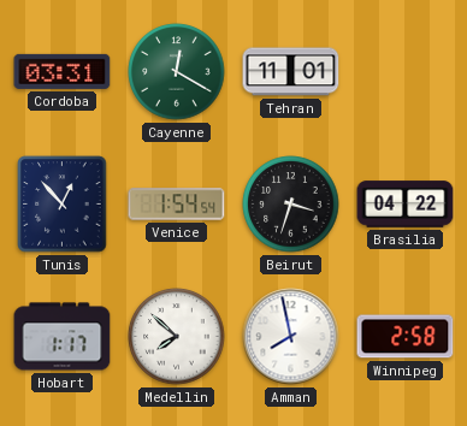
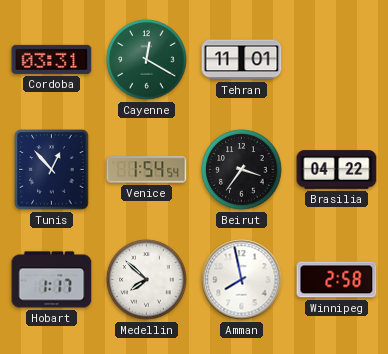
Beirut: 3:33 -> 3:36 (242, 170)
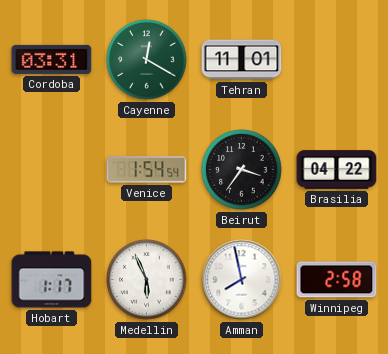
Tunis: 12:53 -> none (52, 170)
Medellin: 7:52 -> 5:56 (147, 280)
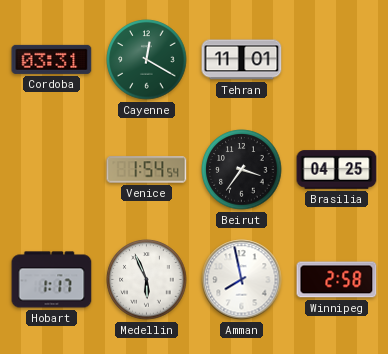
Brasilia: 04:22 -> 04:25 (337, 170)
